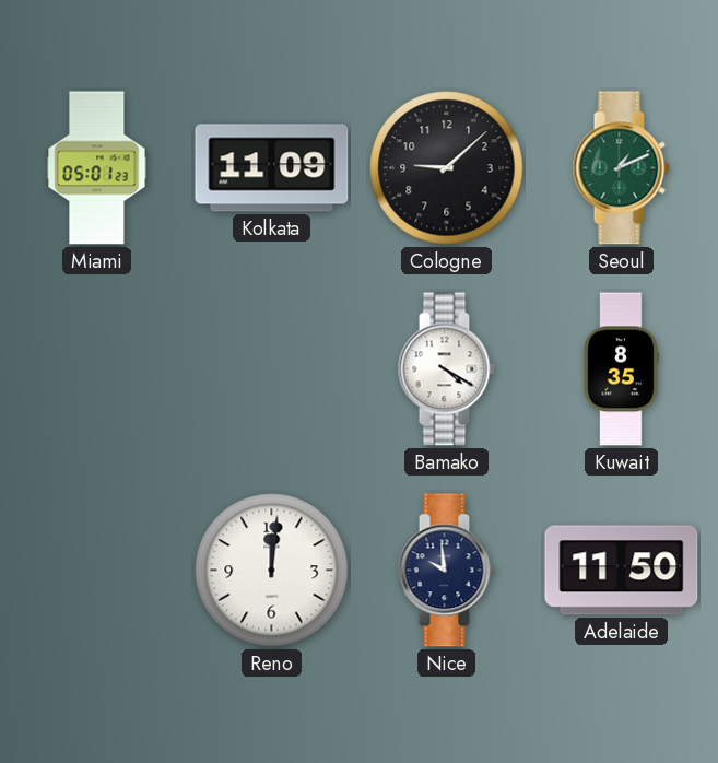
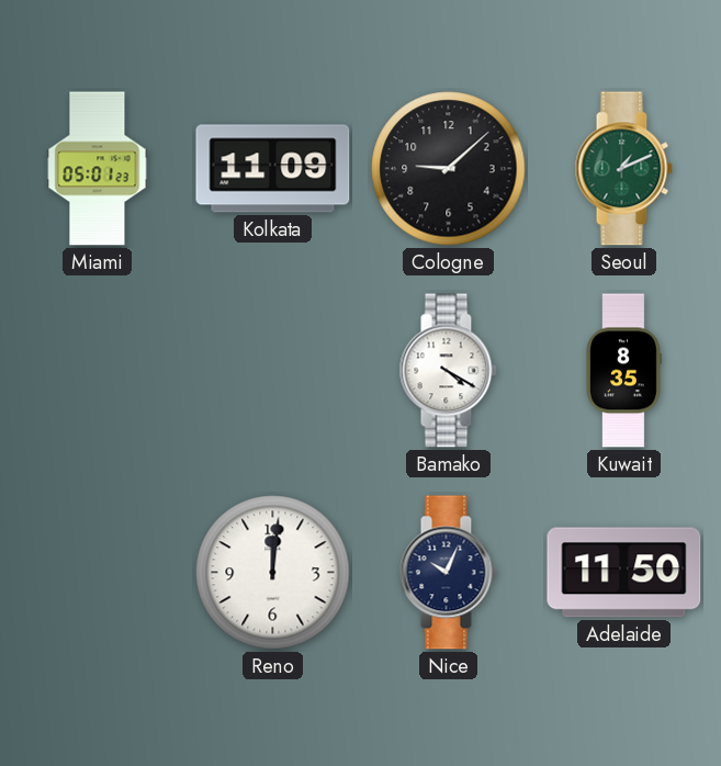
Nice: 9:59 -> 10:04 (448, 573)
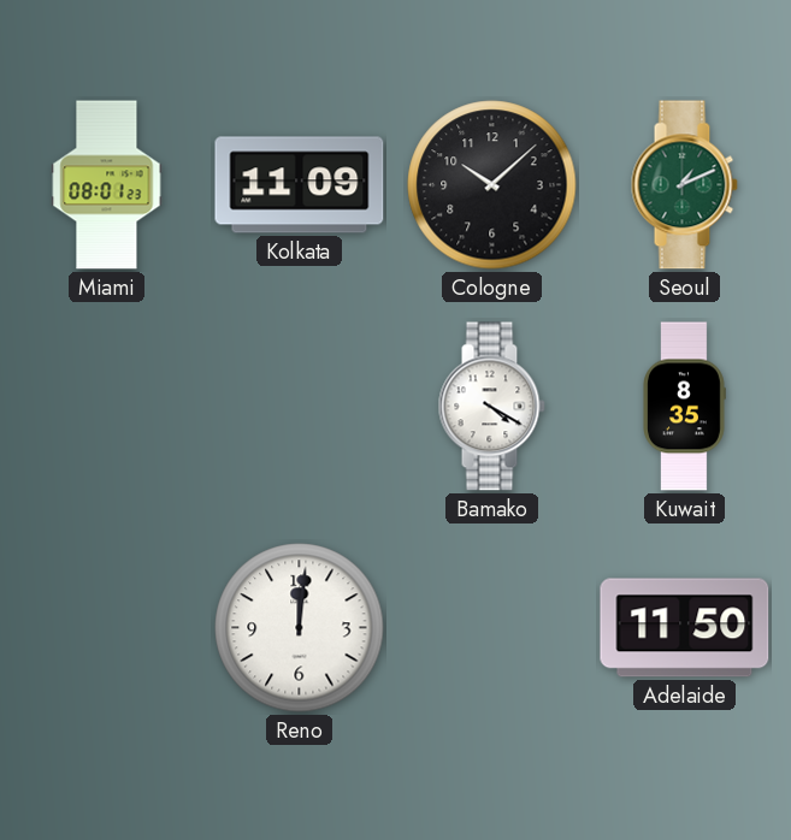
Miami: 05:01 -> 08:01 (107, 185)
Cologne: 9:08 -> 10:08 (492, 185)
Nice: 10:04 -> none (448, 573)
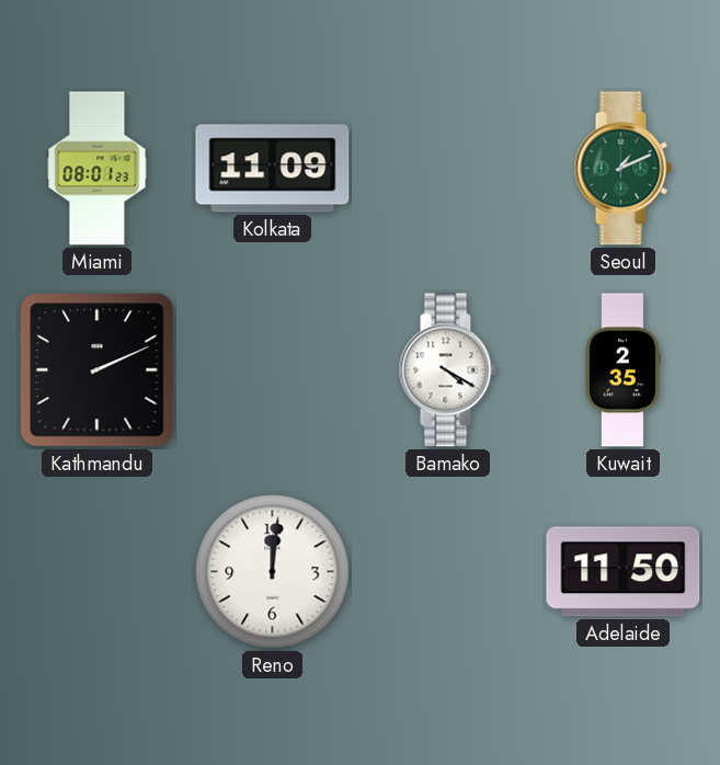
Cologne: 10:08 -> none (492, 185)
Kathmandu: none -> 2:11 (98, 370)
Kuwait: 8:35 -> 2:35 (622, 370)
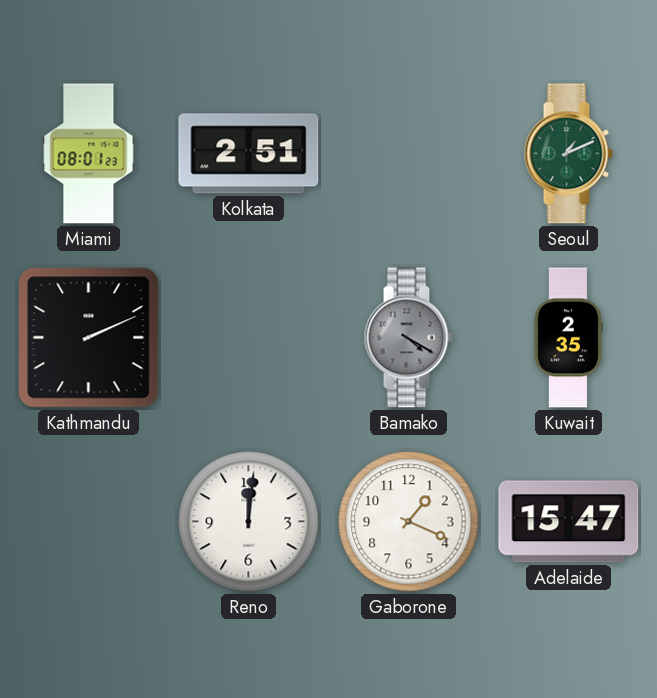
Kolkata: 11:09 -> 2:51 (249, 154)
Bamako dial: white -> grey (408, 338)
Gaborone: none -> 1:19 (409, 522)
Adelaide: 11:50 -> 15:47 (569, 522)
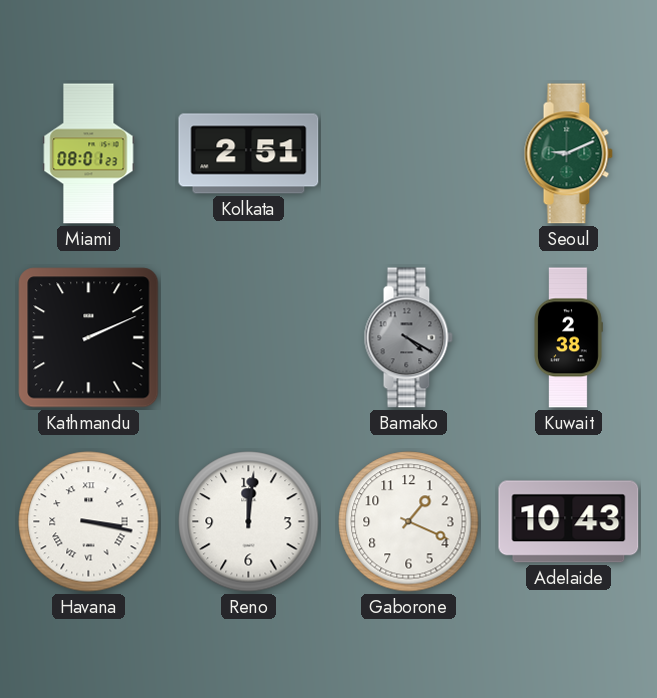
Seoul: 1:11 -> 9:11 (568, 154)
Kuwait: 2:35 -> 2:38 (568, 338)
Havana: none -> 3:17 (89, 522)
Adelaide: 15:47 -> 10:43 (569, 522)
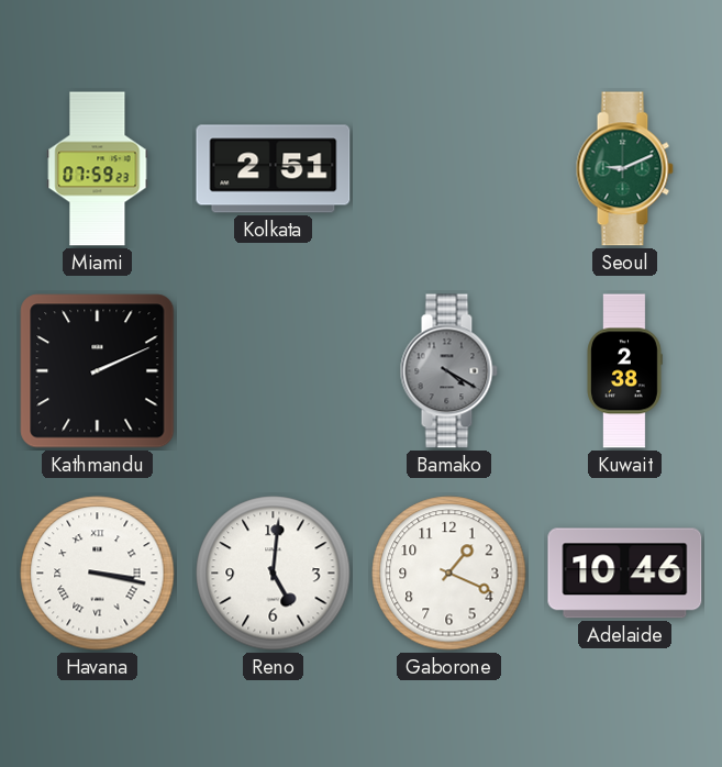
Miami: 08:01 -> 07:59 (98, 169)
Reno: 12:01 -> 5:01 (274, 574)
Adelaide: 10:43 -> 10:46 (625, 574)
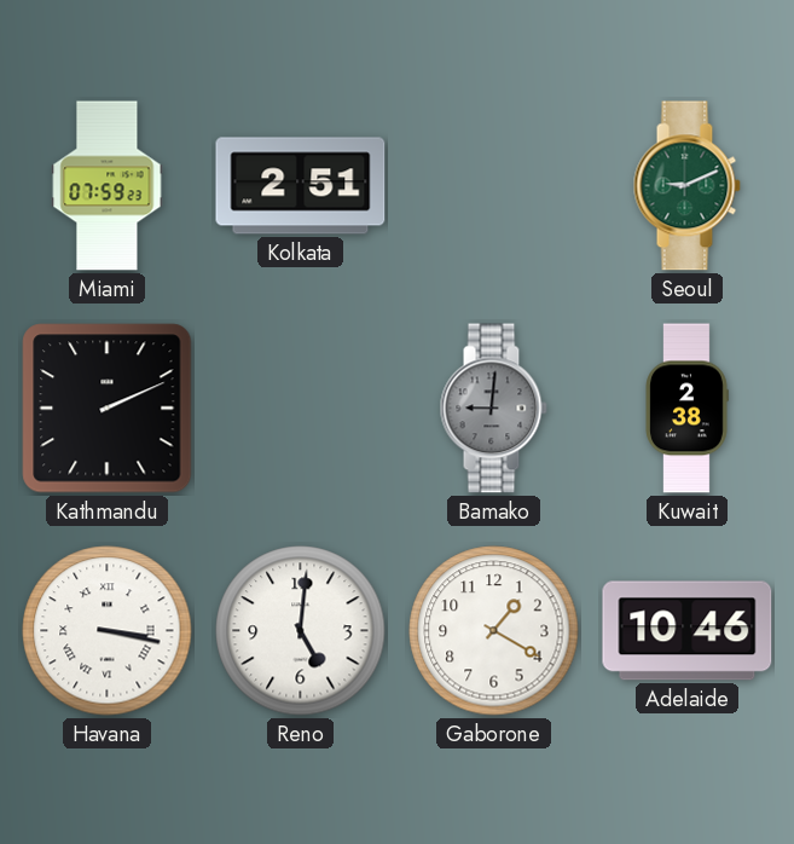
Bamako: 4:20 -> 9:01 (493, 409)
Gaborone: 1:19 -> 1:20 (494, 631)
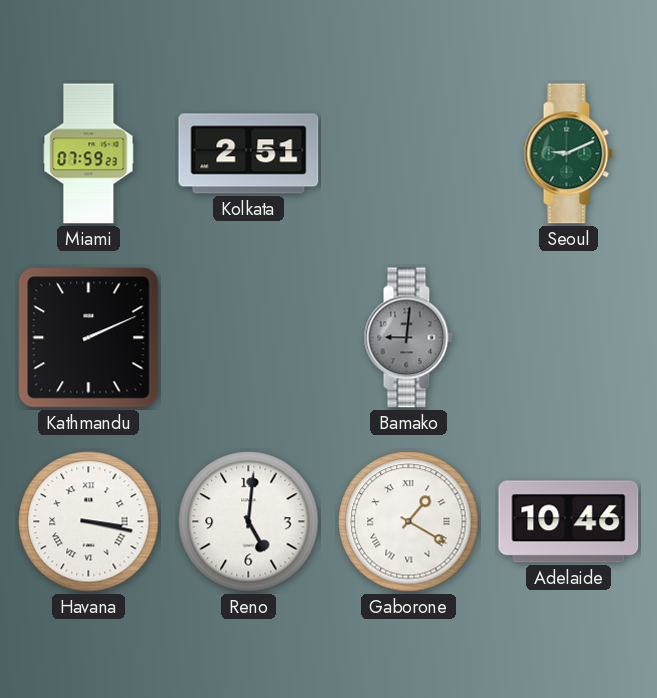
Kuwait: 2:38 -> none (686, 409)
Gaborone numerals: Arabic -> Roman (409, 522)
